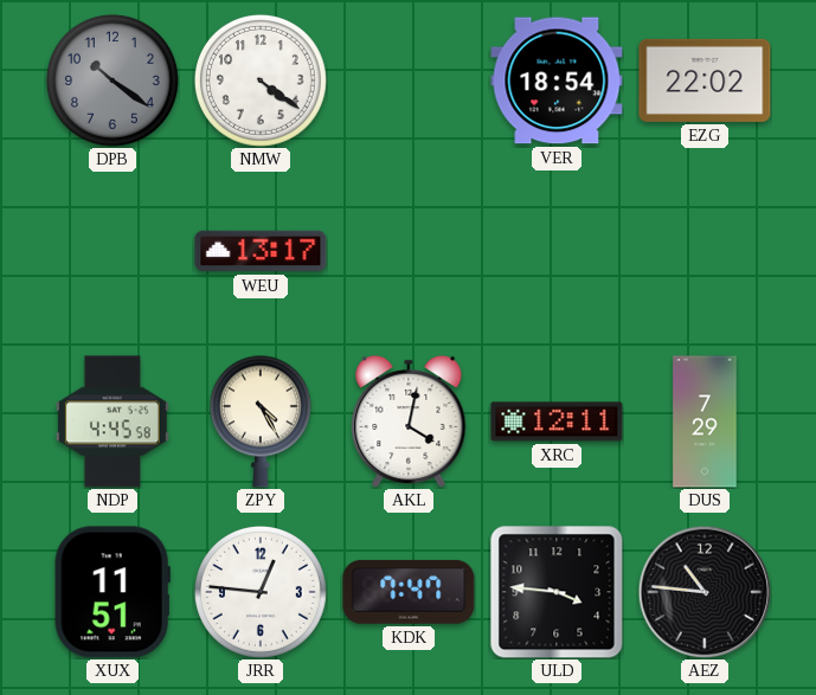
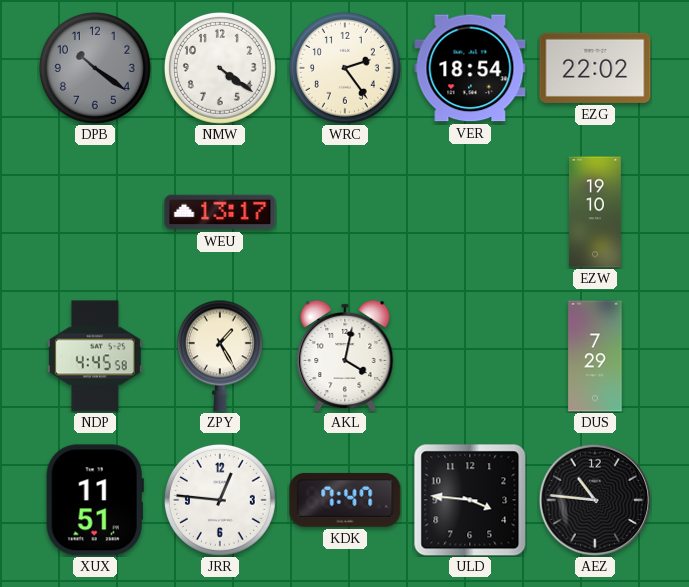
WRC: none -> 2:24 (345, 68)
EZW: none -> 19:10 (595, 212)
ZPY: 4:25 -> 1:25 (220, 356)
XRC: 12:11 -> none (557, 421)
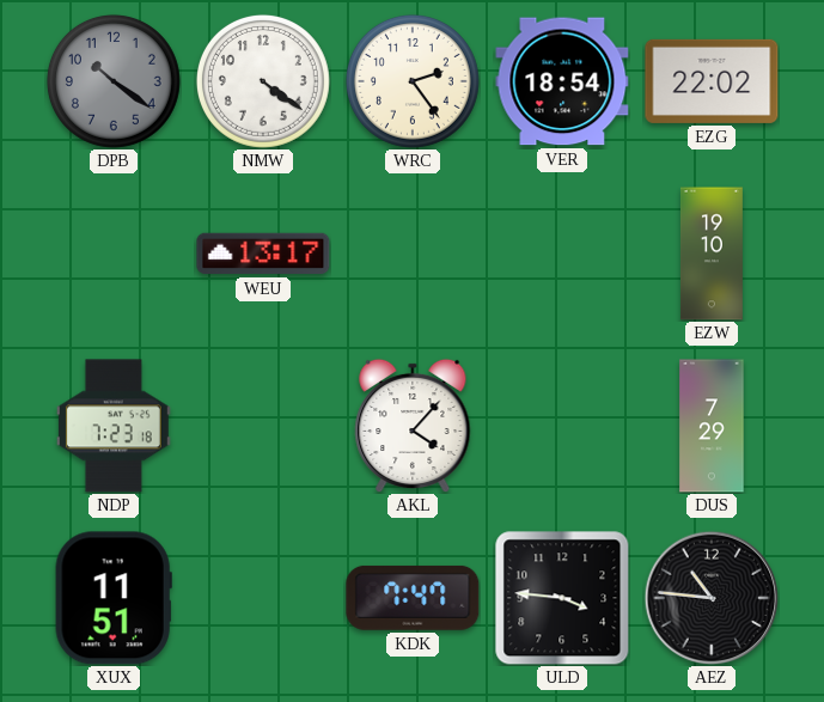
NDP: 4:45 -> 7:23 (114, 426)
ZPY: 1:25 -> none (220, 356)
AKL: 4:02 -> 4:07 (413, 426)
JRR: 12:46 -> none (220, 500)
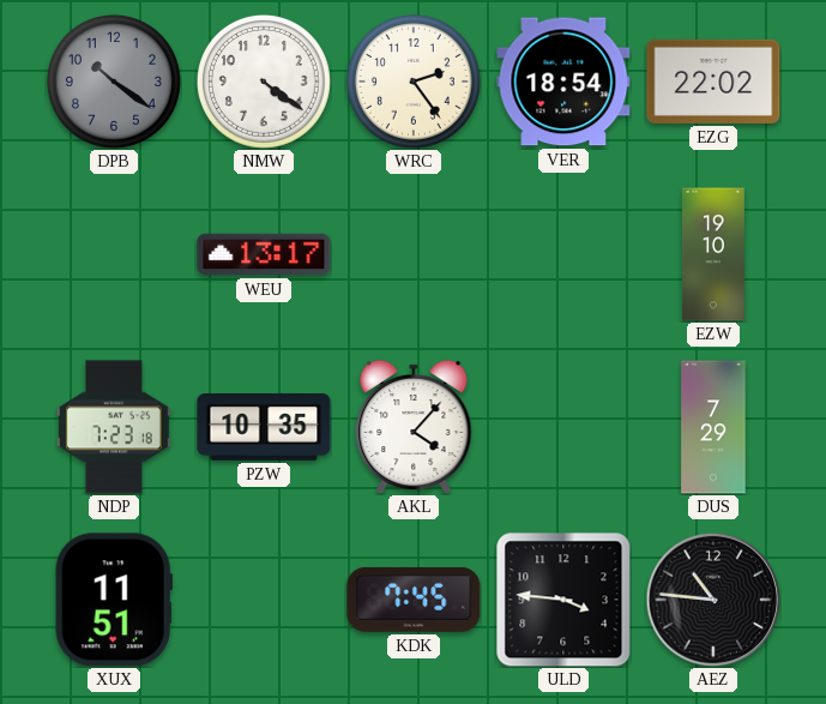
PZW: none -> 10:35 (264, 428)
KDK: 7:47 -> 7:45 (414, 600)
